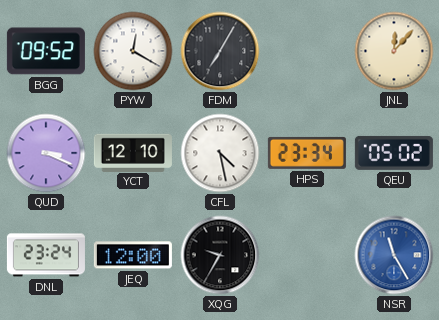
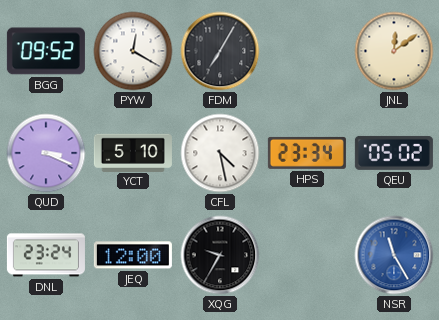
JNL: 12:07 -> 12:09 (394, 51)
YCT: 12:10 -> 5:10 (133, 152)
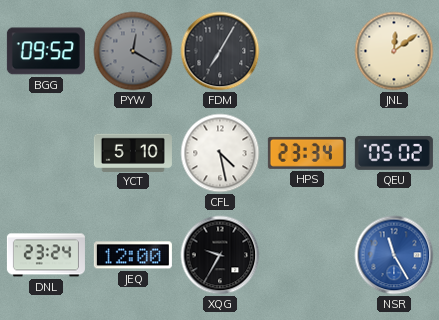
PYW dial: white -> grey (133, 51)
QUD: 3:19 -> none (46, 153)
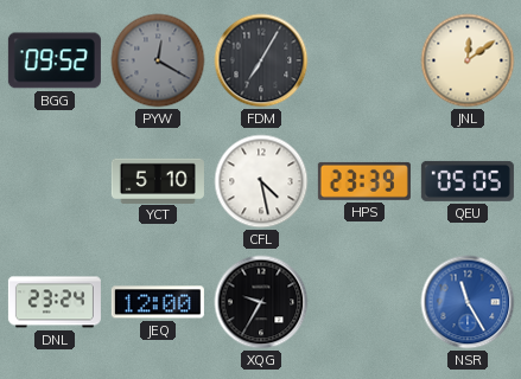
HPS: 23:34 -> 23:39 (364, 181)
QEU: 05:02 -> 05:05 (468, 181)
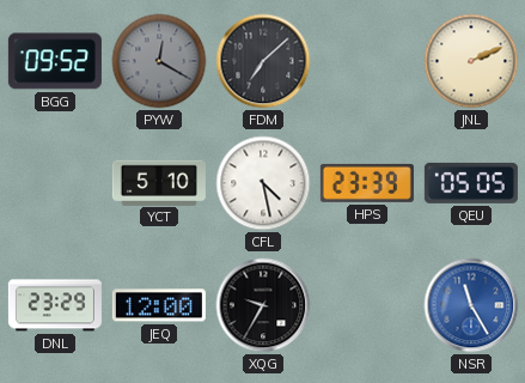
FDM: 7:05 -> 7:08 (263, 61)
JNL: 12:09 -> 2:11 (471, 61)
DNL: 23:24 -> 23:29 (55, 305)
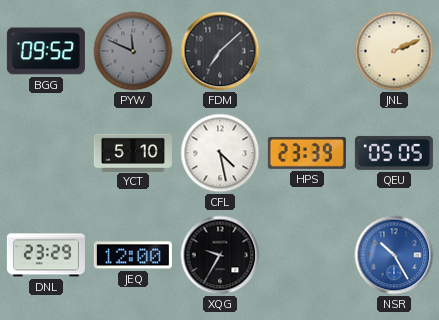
PYW: 12:20 -> 11:49 (133, 51)
NSR: 11:25 -> 10:25 (394, 255)
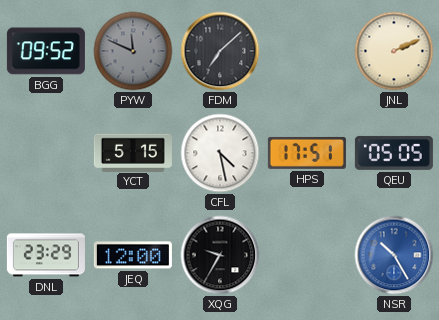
YCT: 5:10 -> 5:15 (133, 152)
HPS: 23:39 -> 17:51 (307, 153)
